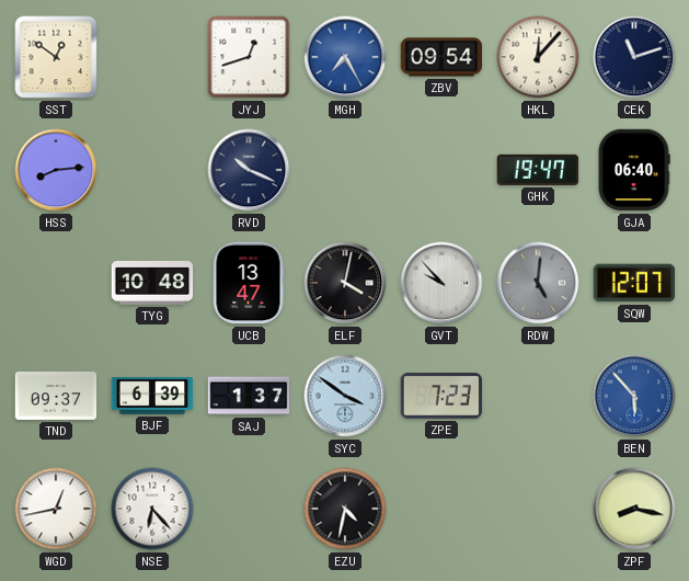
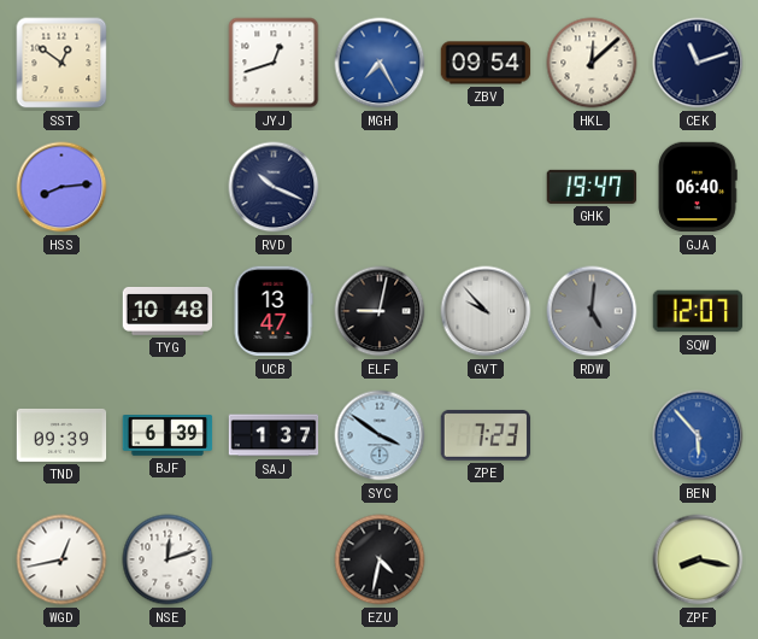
HKL: 12:07 -> 12:08 (592, 63)
ELF: 4:02 -> 9:02 (380, 311)
TND: 09:37 -> 09:39 (61, 435)
NSE: 6:23 -> 12:12 (168, 559)
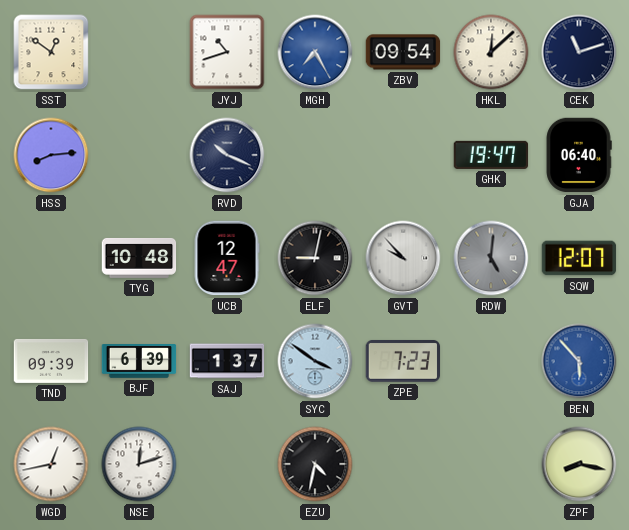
JYJ: 12:42 -> 10:42 (227, 52)
UCB: 13:47 -> 12:47 (227, 258)
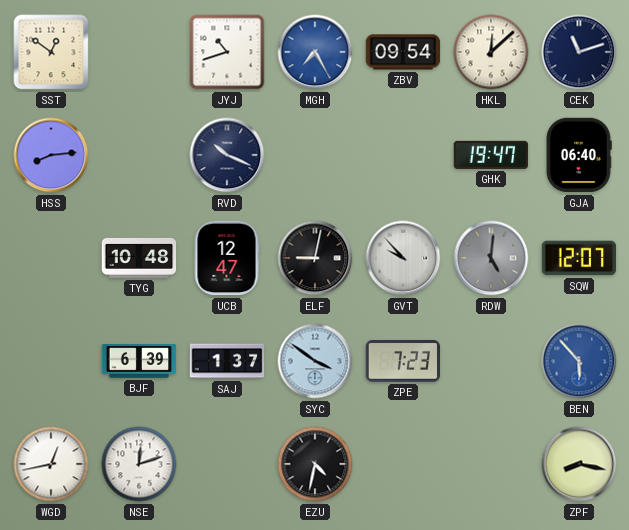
TND: 09:39 -> none (51, 361)
